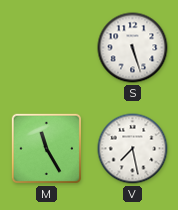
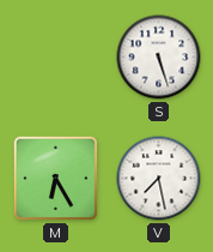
M: 11:25 -> 6:25 (55, 178)
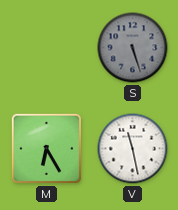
S dial: white -> grey (133, 48)
V: 7:28 -> 11:28 (133, 149)
